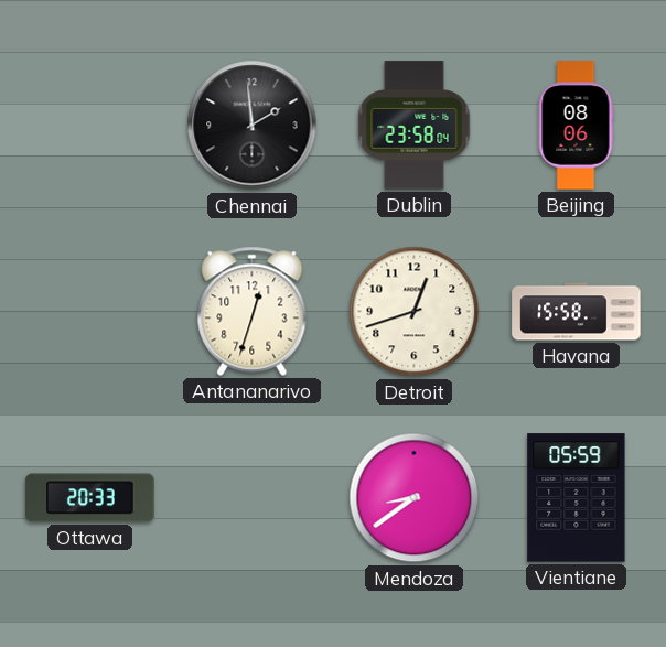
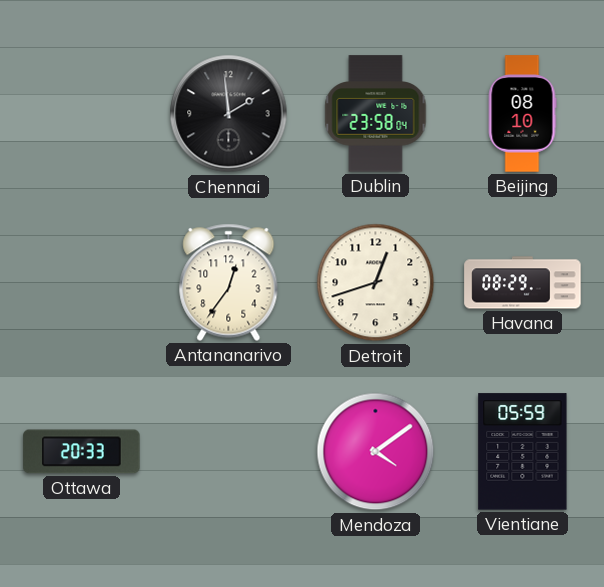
Beijing: 08:06 -> 08:10 (522, 114)
Antananarivo: 12:33 -> 12:36 (229, 282)
Havana: 15:58 -> 08:29 (523, 283)
Mendoza: 8:39 -> 4:09 (376, 452)
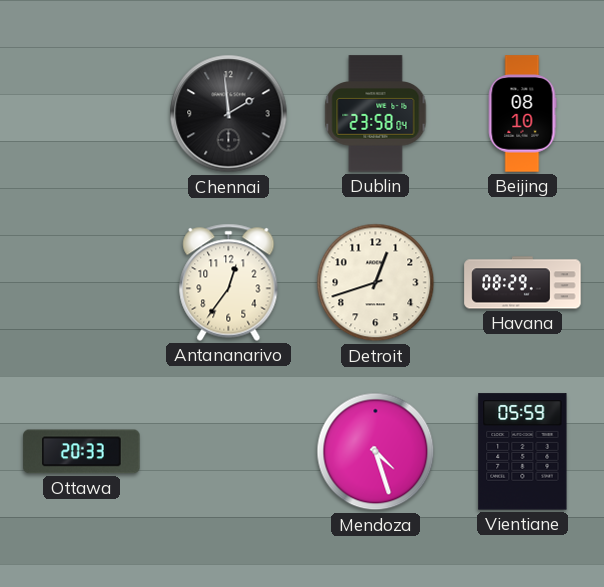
Mendoza: 4:09 -> 4:27 (376, 452)
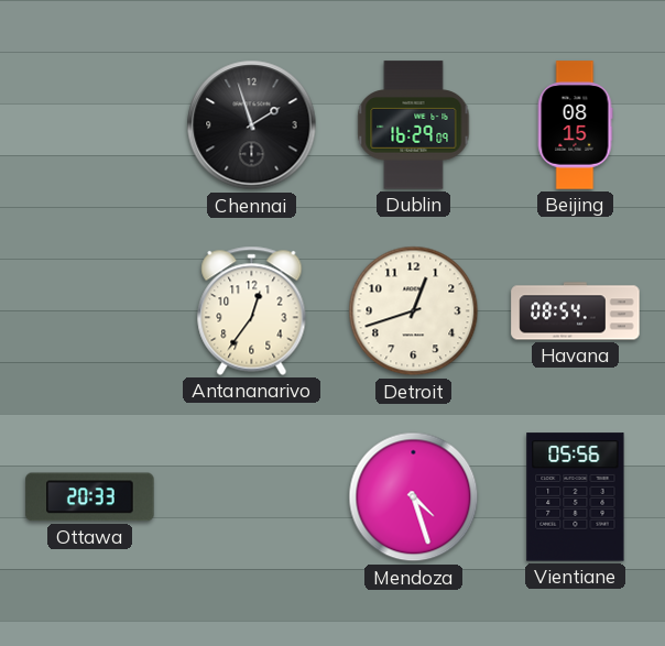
Chennai: 1:59 -> 1:57 (252, 125)
Dublin: 23:58 -> 16:29 (414, 125)
Beijing: 08:10 -> 08:15 (575, 125)
Havana: 08:29 -> 08:54 (576, 311)
Vientiane: 05:59 -> 05:56 (576, 497)
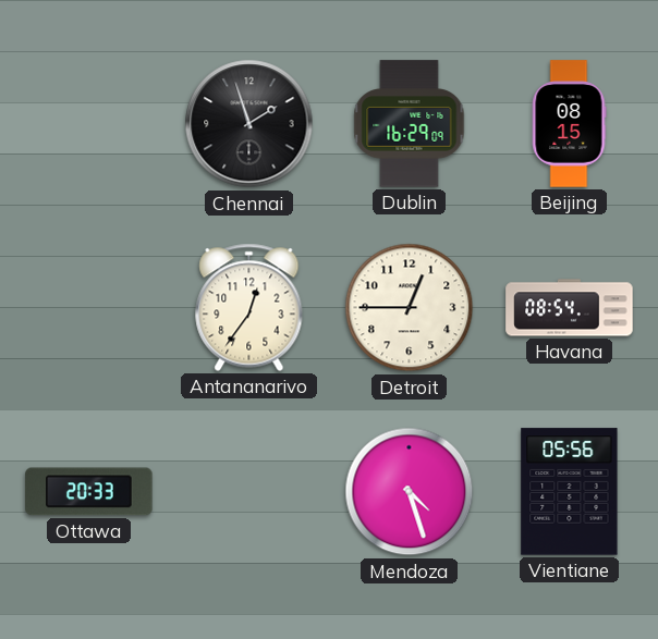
Detroit: 12:42 -> 12:45 (410, 308)
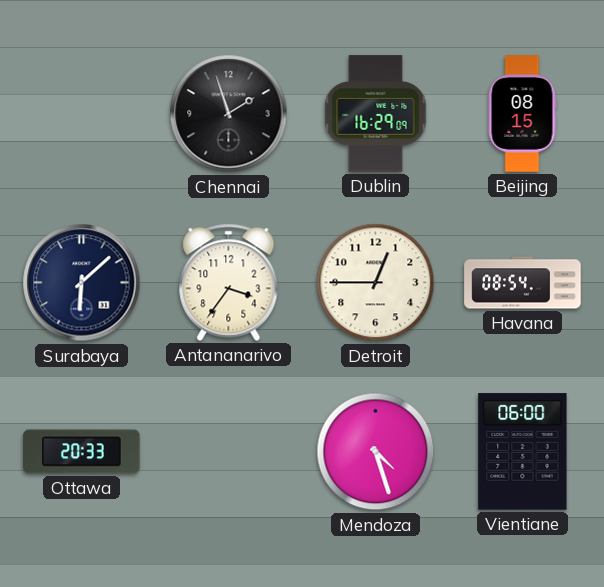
Surabaya: none -> 6:08 (82, 283)
Antananarivo: 12:36 -> 3:36 (229, 282)
Vientiane: 05:56 -> 06:00 (523, 452)
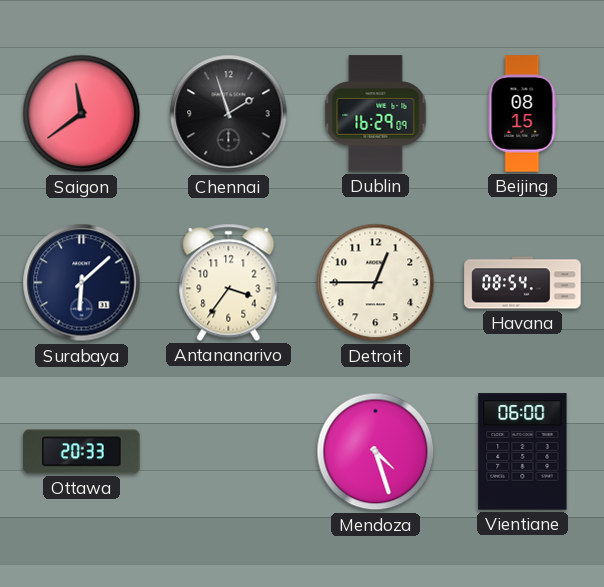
Saigon: none -> 11:39 (82, 114)
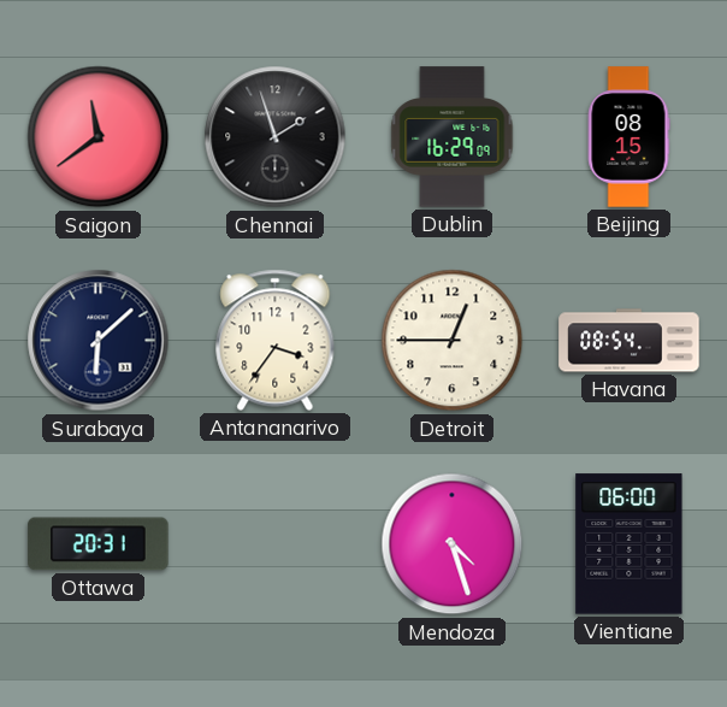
Ottawa: 20:33 -> 20:31 (99, 544)
